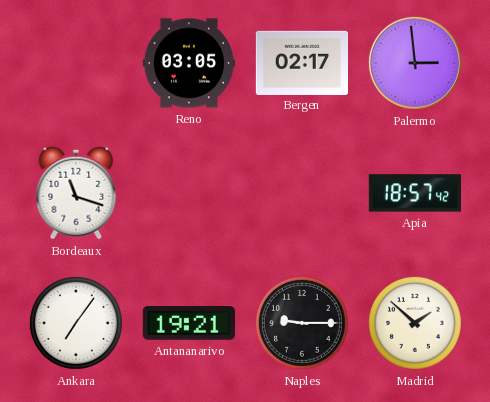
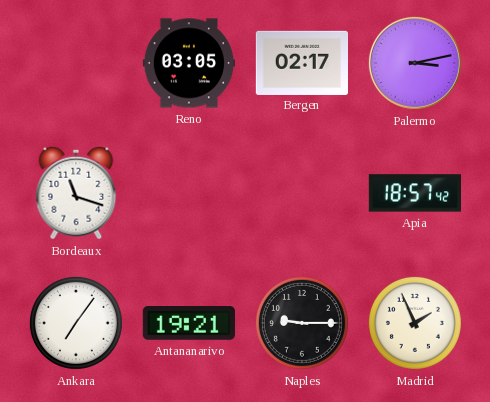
Palermo: 2:59 -> 3:13 (415, 63)
Madrid: 1:52 -> 1:56 (415, 323)
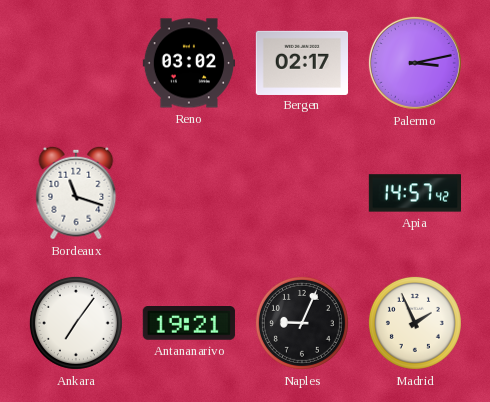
Reno: 03:05 -> 03:02 (188, 63)
Apia: 18:57 -> 14:57 (414, 193)
Naples: 9:15 -> 9:04 (302, 323)
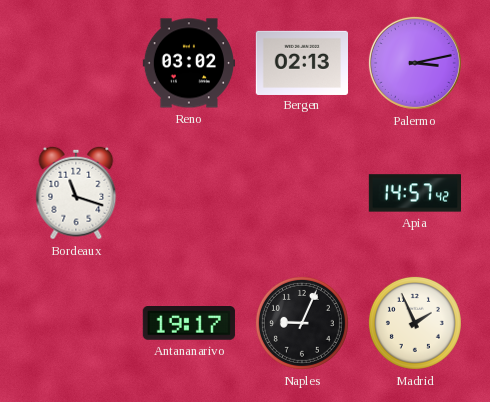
Bergen: 02:17 -> 02:13 (301, 62)
Ankara: 7:06 -> none (76, 323)
Antananarivo: 19:21 -> 19:17 (189, 324)
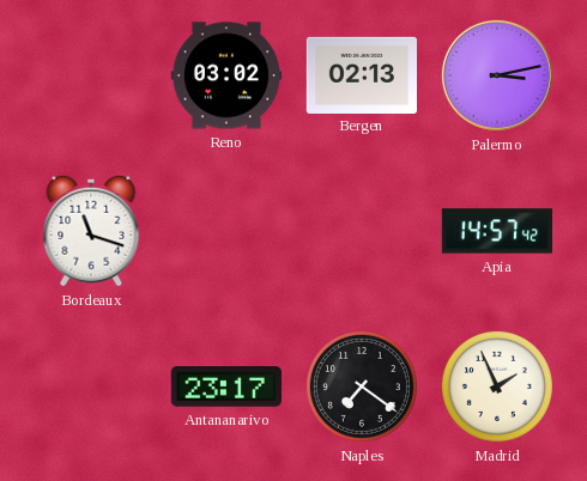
Antananarivo: 19:17 -> 23:17 (226, 388)
Naples: 9:04 -> 7:21 (362, 386)
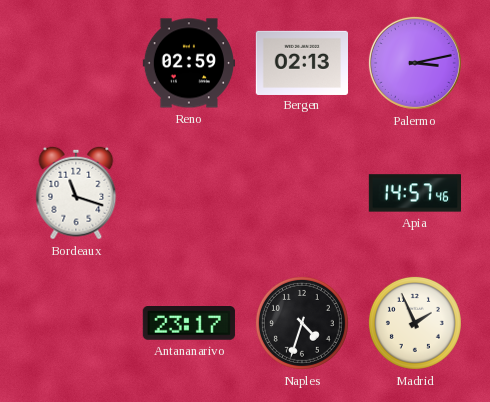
Reno: 03:02 -> 02:59 (188, 63)
Apia: 14:57:42 -> 14:57:46 (414, 193)
Naples: 7:21 -> 4:33 (302, 323)
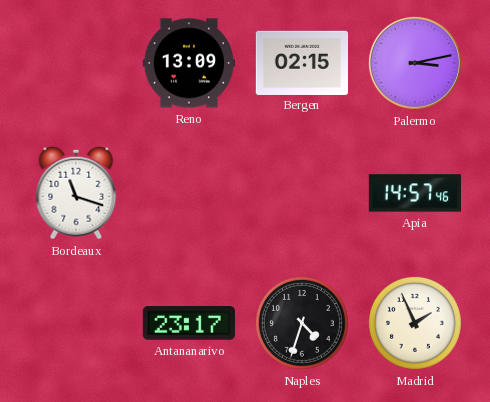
Reno: 02:59 -> 13:09 (188, 63)
Bergen: 02:13 -> 02:15 (301, 62)
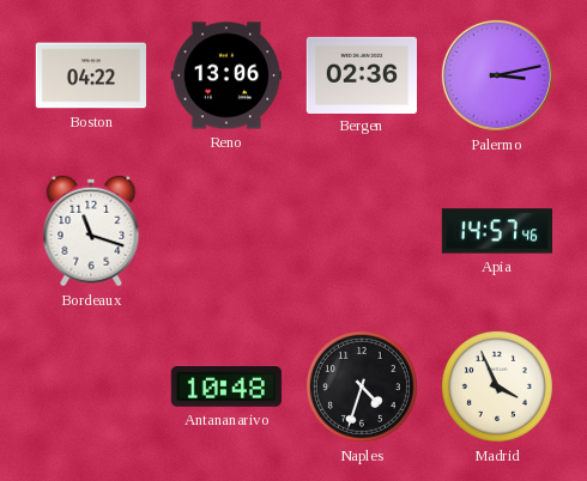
Boston: none -> 04:22 (90, 75)
Reno: 13:09 -> 13:06 (225, 75)
Bergen: 02:15 -> 02:36 (361, 74)
Antananarivo: 23:17 -> 10:48 (226, 388)
Madrid: 1:56 -> 3:56 (497, 386)
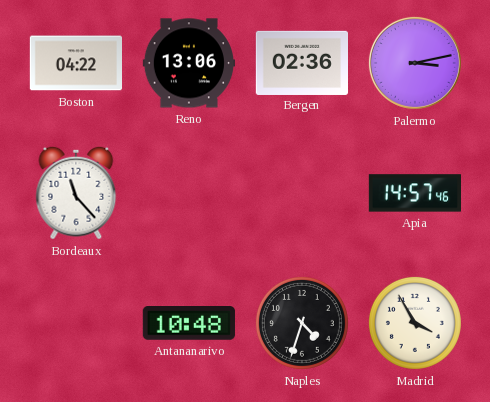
Bordeaux: 11:18 -> 11:23 (76, 193)
Madrid: 3:56 -> 3:55 (415, 323)
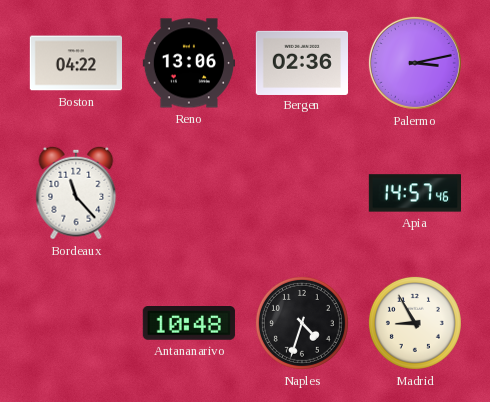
Madrid: 3:55 -> 8:55 (415, 323)
